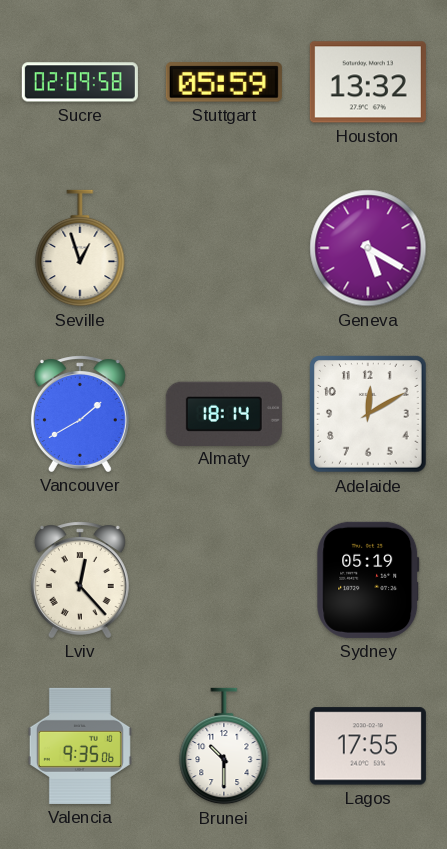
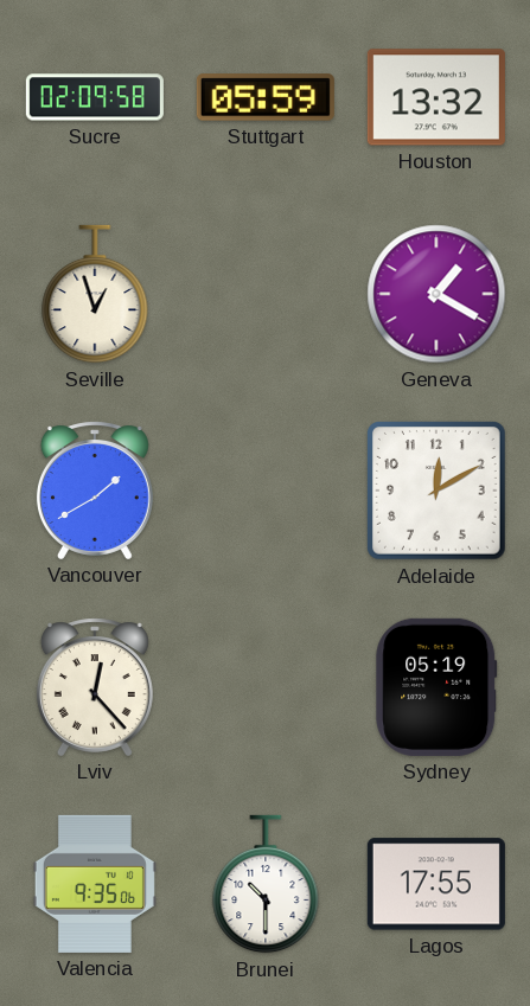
Geneva: 5:20 -> 1:20 (436, 294)
Almaty: 18:14 -> none (224, 413)
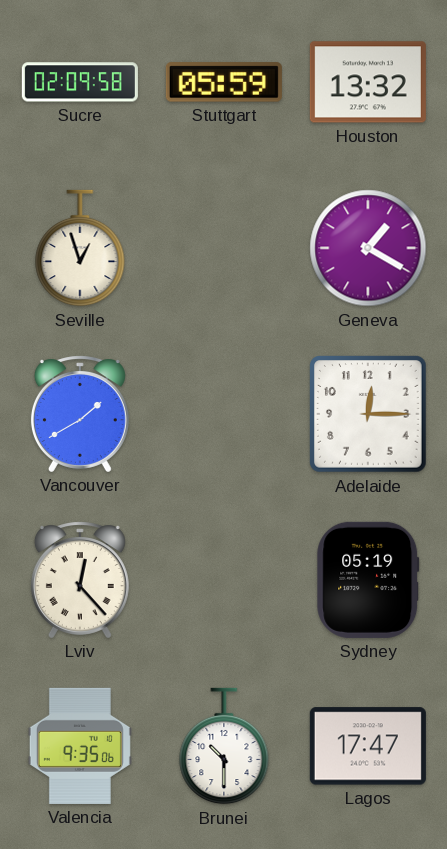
Adelaide: 12:10 -> 12:15 (369, 415)
Lagos: 17:55 -> 17:47 (368, 746)
